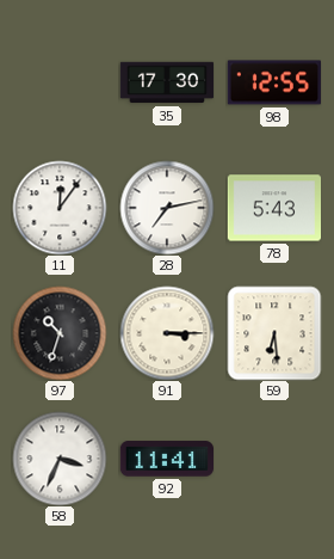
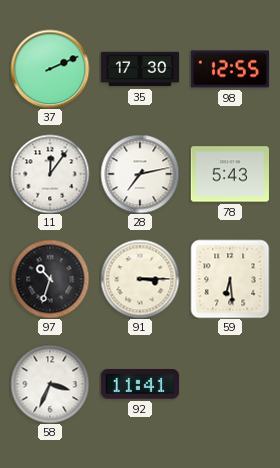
37: none -> 2:11 (50, 69)
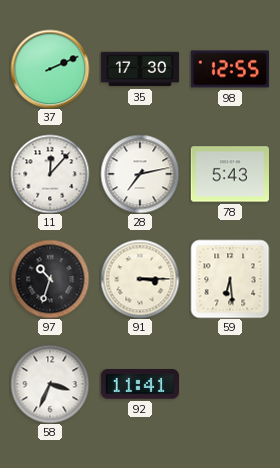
11: 12:06 -> 12:07 (50, 174)
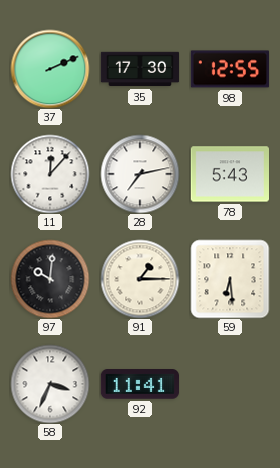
97: 10:33 -> 10:01 (50, 279)
91: 3:15 -> 1:15 (140, 279)
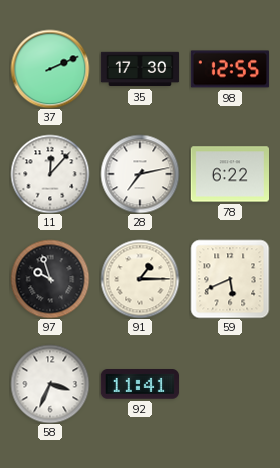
78: 5:43 -> 6:22 (229, 174)
97: 10:01 -> 9:57 (50, 279)
59: 6:29 -> 5:41 (230, 279)
